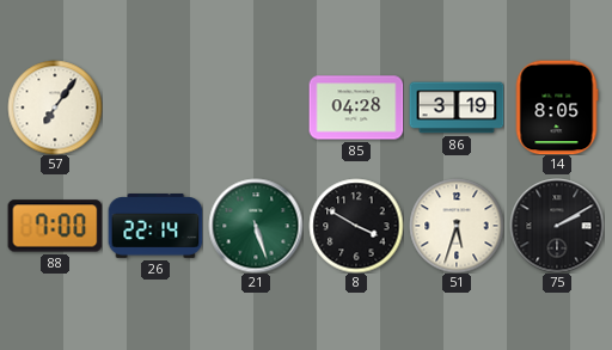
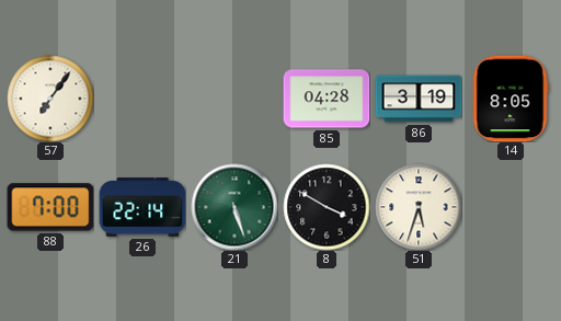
75: 2:10 -> none (557, 226)
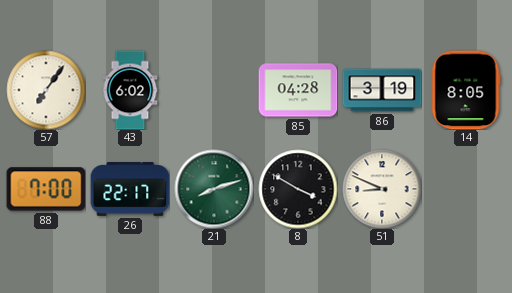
43: none -> 6:02 (130, 90)
26: 22:14 -> 22:17 (130, 190)
21: 5:27 -> 8:12 (214, 189)
51: 5:33 -> 8:49 (382, 189)
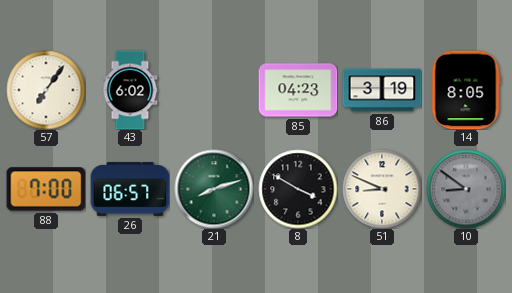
85: 04:28 -> 04:23 (298, 90)
26: 22:17 -> 06:57 (130, 190)
10: none -> 8:51 (466, 189)
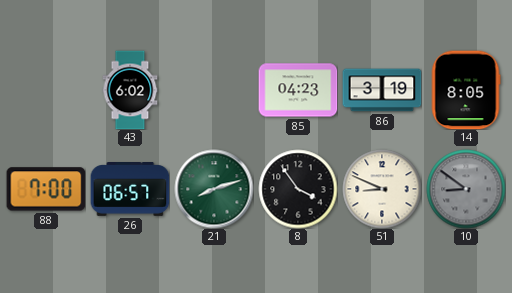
57: 7:06 -> none (46, 90)
8: 3:50 -> 3:54 (298, 189)
